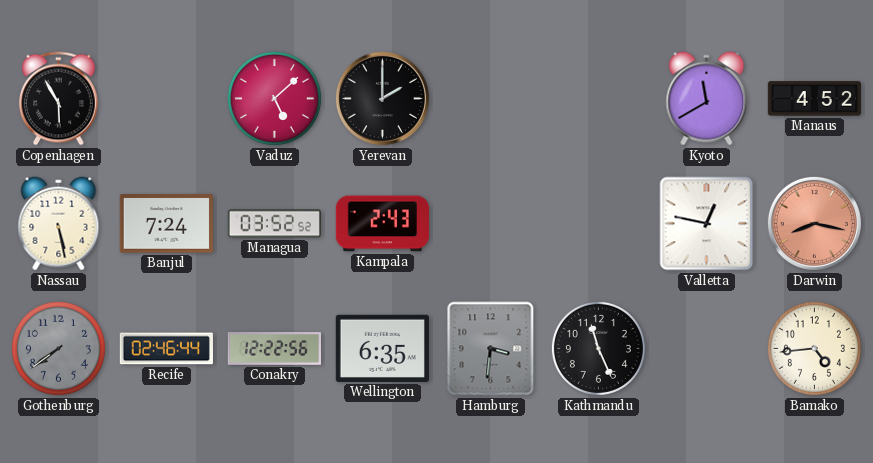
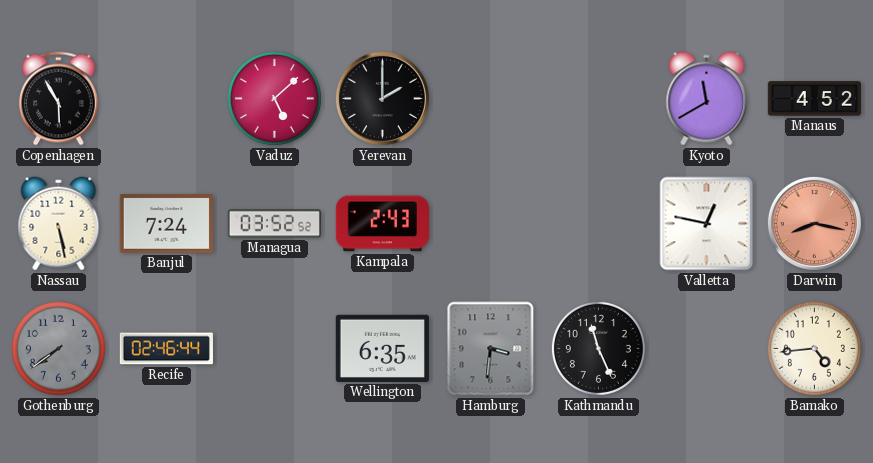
Conakry: 12:22 -> none (274, 349)
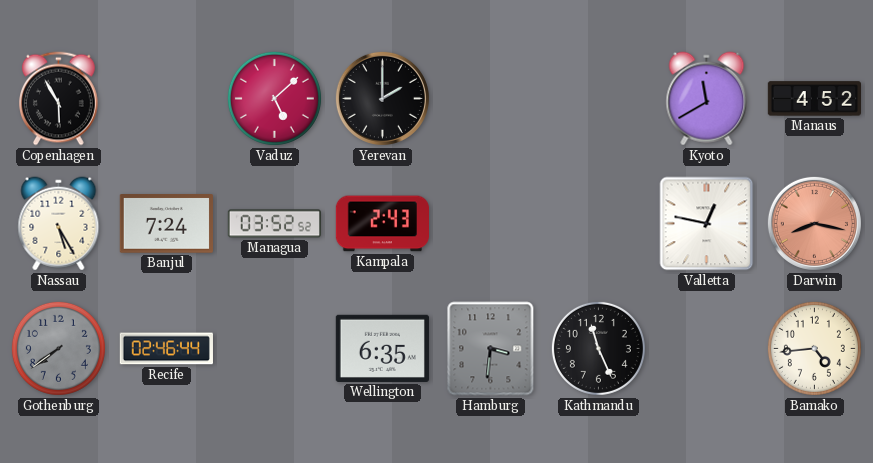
Nassau: 5:28 -> 5:25 (59, 224)
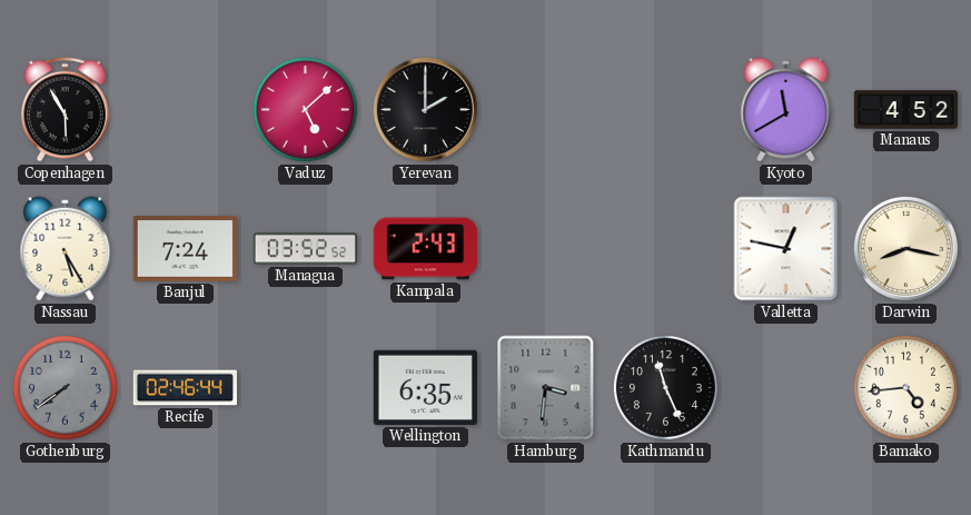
Darwin dial: salmon -> cream (905, 248)
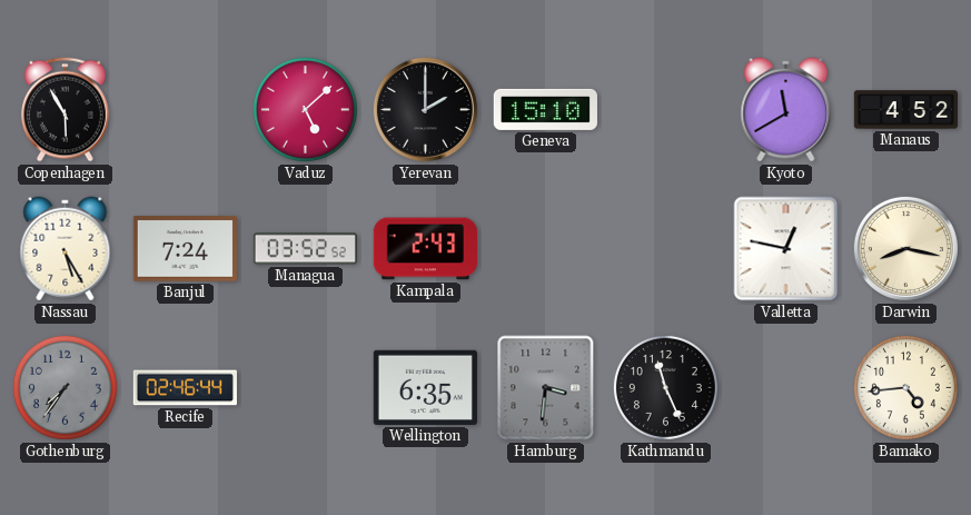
Geneva: none -> 15:10 (545, 109)
Gothenburg: 7:39 -> 7:36 (65, 387)
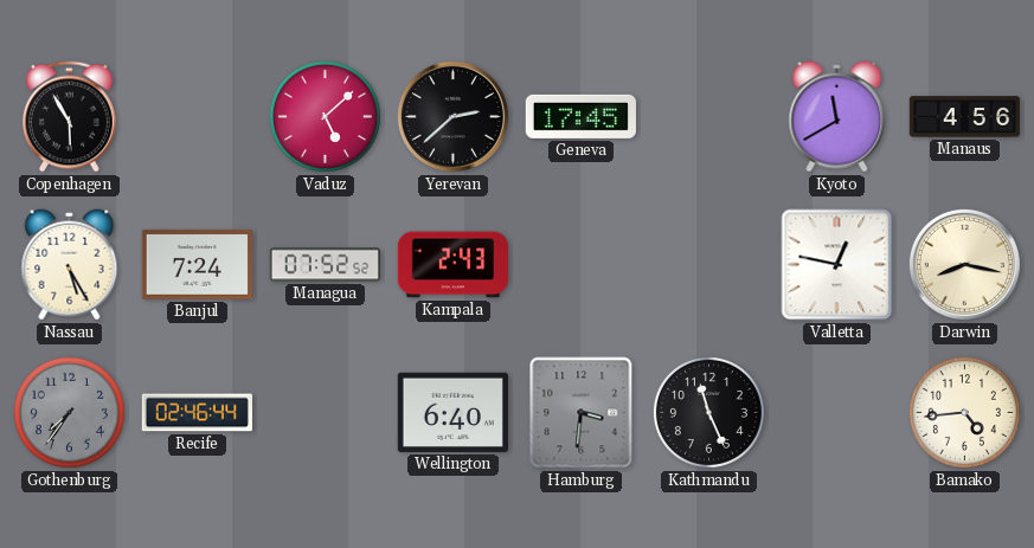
Yerevan: 2:00 -> 2:38 (452, 116)
Geneva: 15:10 -> 17:45 (580, 116)
Manaus: 4:52 -> 4:56 (964, 117)
Managua: 03:52 -> 07:52 (325, 265)
Wellington: 6:35 -> 6:40 (452, 412)
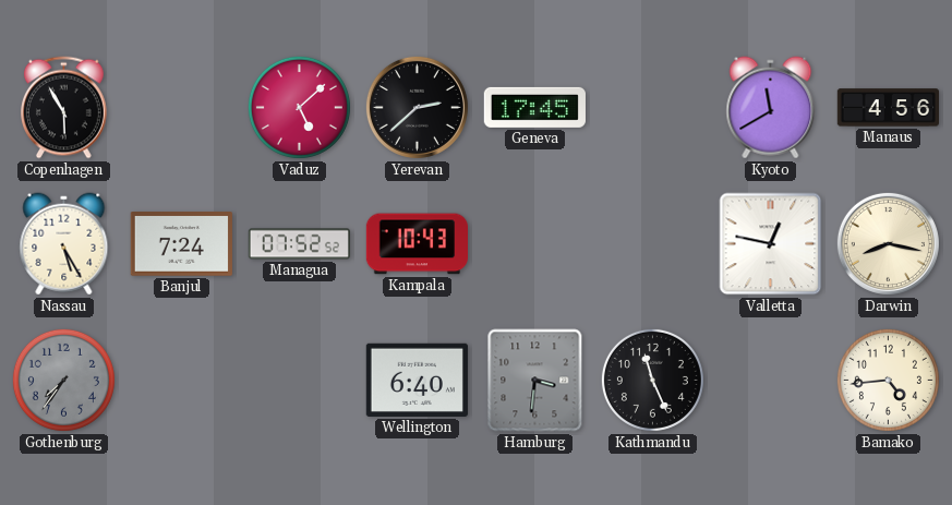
Kampala: 2:43 -> 10:43 (417, 244)
Recife: 02:46 -> none (197, 413)
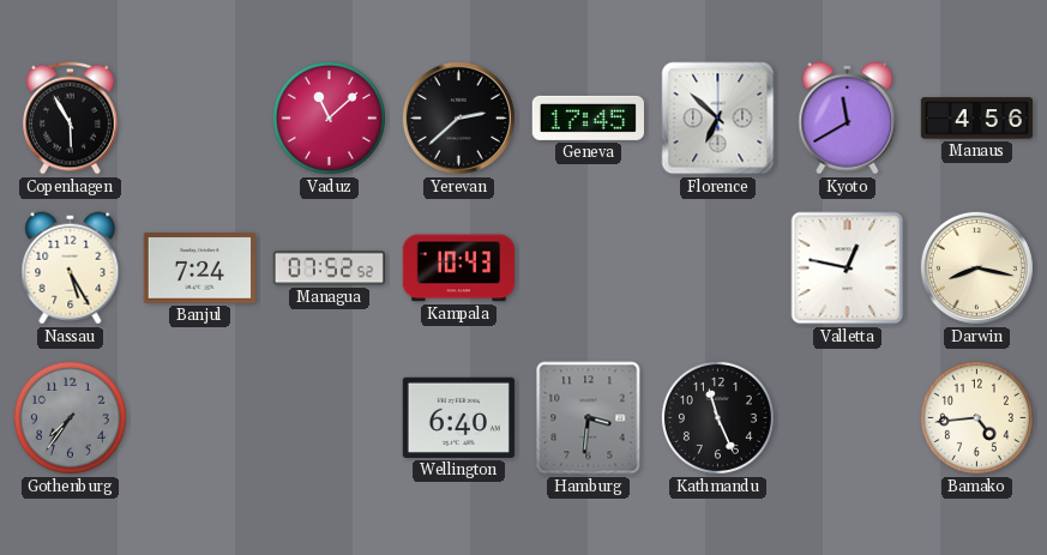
Vaduz: 5:08 -> 11:08 (329, 117)
Florence: none -> 6:52 (718, 119)
